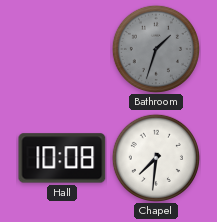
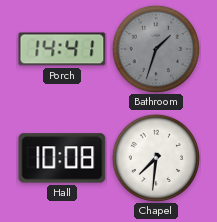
Porch: none -> 14:41 (62, 49)
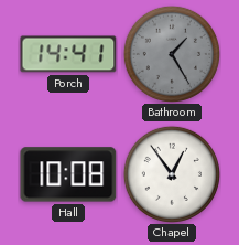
Bathroom: 1:33 -> 1:25 (171, 53)
Chapel: 7:31 -> 12:54 (171, 173)
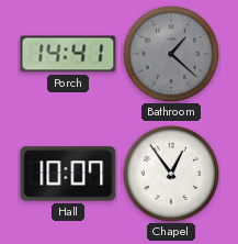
Bathroom: 1:25 -> 1:22 (170, 53)
Hall: 10:08 -> 10:07 (68, 174)
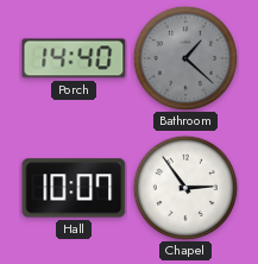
Porch: 14:41 -> 14:40 (74, 58)
Chapel: 12:54 -> 2:54 (184, 187)
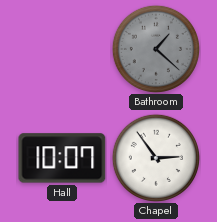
Porch: 14:40 -> none (74, 58)
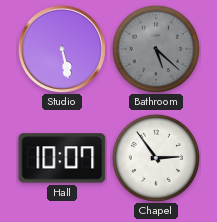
Studio: none -> 5:28 (62, 49)
Bathroom: 1:22 -> 5:22 (155, 48)
